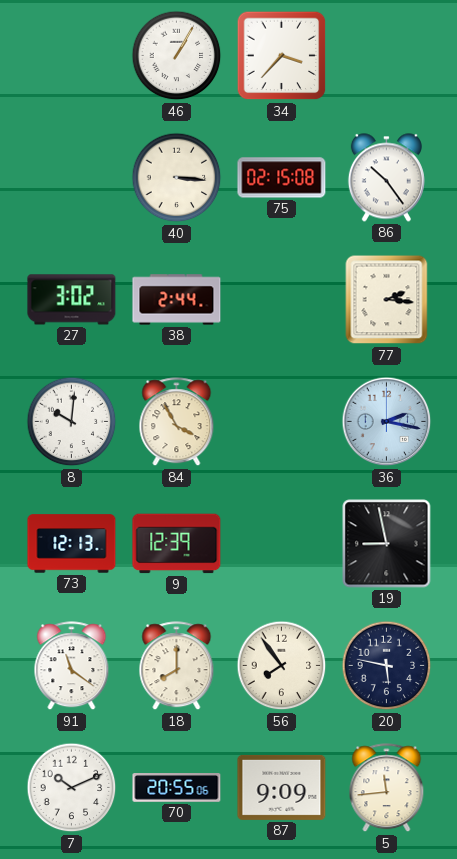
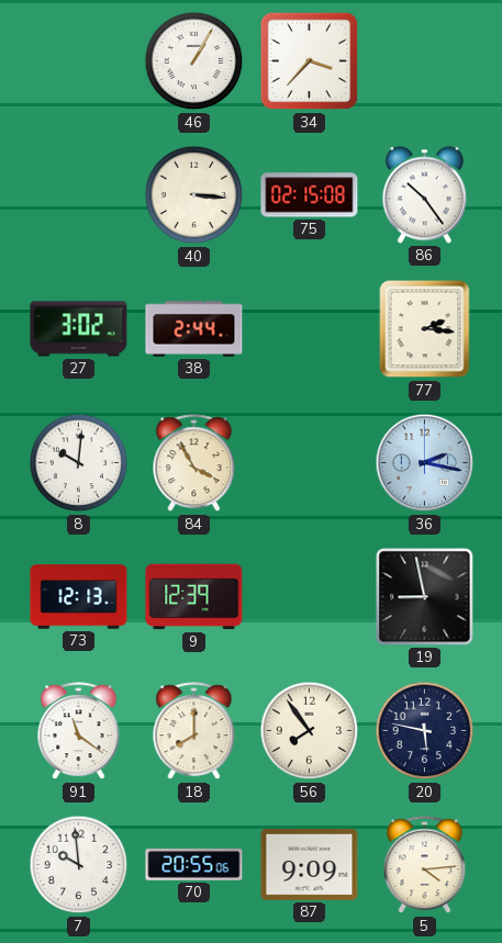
7: 10:11 -> 9:59 (79, 865)
5: 11:44 -> 4:14 (425, 865)
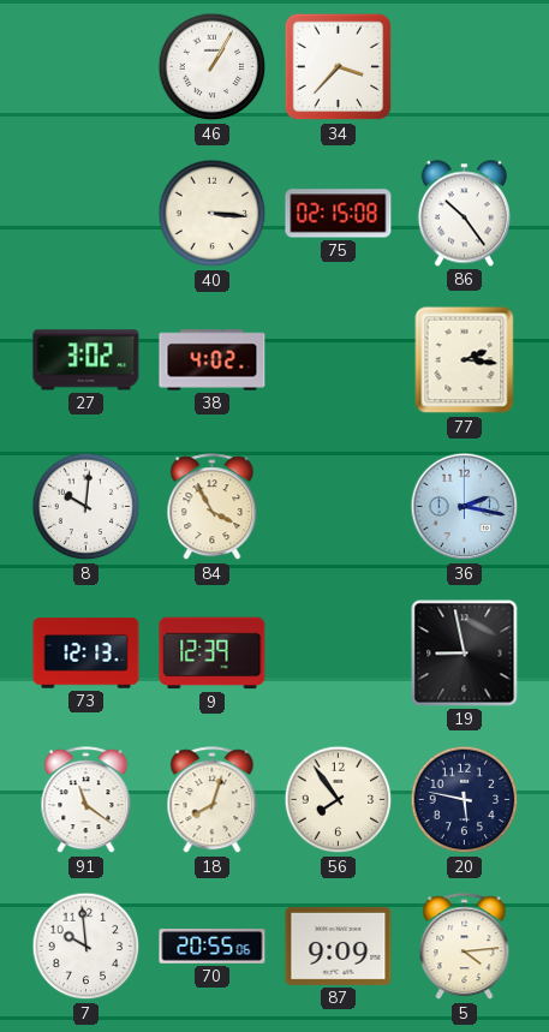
38: 2:44 -> 4:02 (213, 360)
18: 8:00 -> 8:03 (213, 800)
